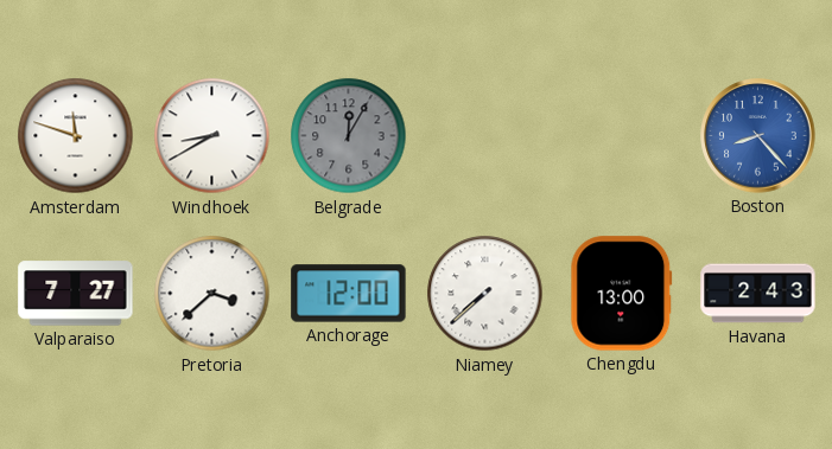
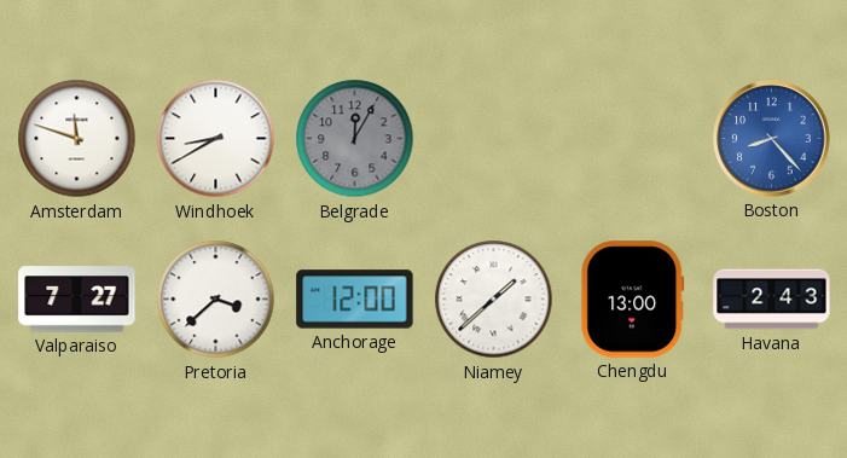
Niamey: 7:38 -> 1:38 (494, 300)
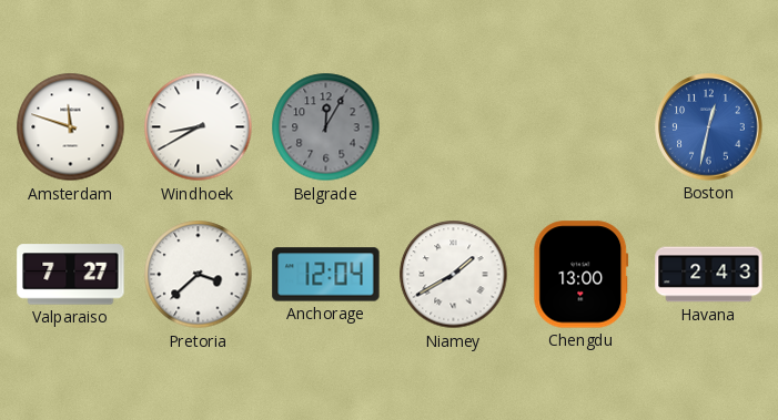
Boston: 8:23 -> 12:32 (709, 127)
Anchorage: 12:00 -> 12:04 (326, 275)
Niamey: 1:38 -> 1:40 (454, 275)
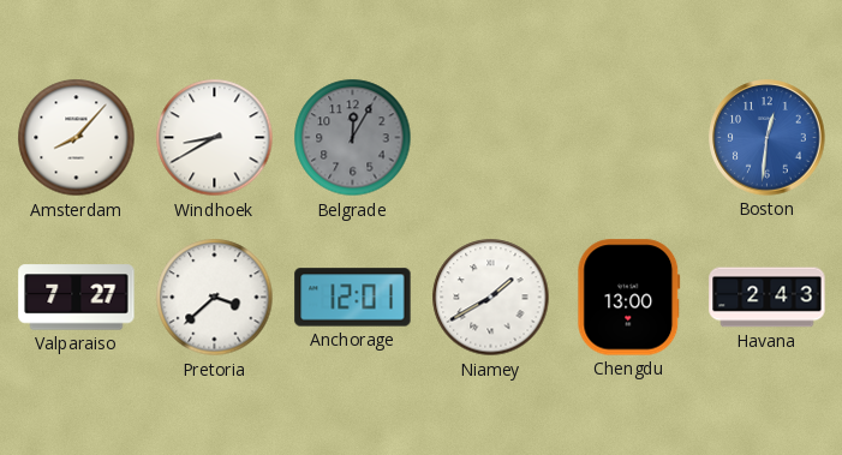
Amsterdam: 11:48 -> 8:07 (77, 138)
Boston: 12:32 -> 12:31 (768, 138)
Anchorage: 12:04 -> 12:01 (353, 298)
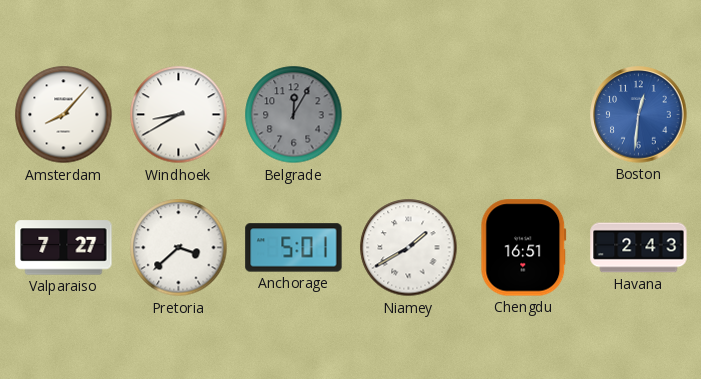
Anchorage: 12:01 -> 5:01 (294, 248)
Chengdu: 13:00 -> 16:51 (524, 248)
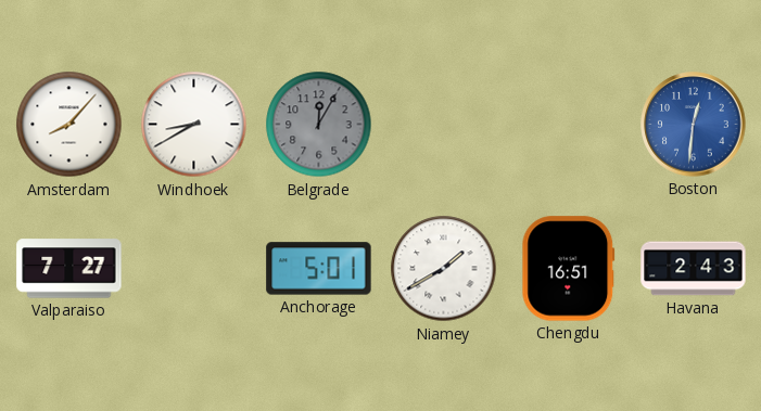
Pretoria: 3:38 -> none (179, 248)
